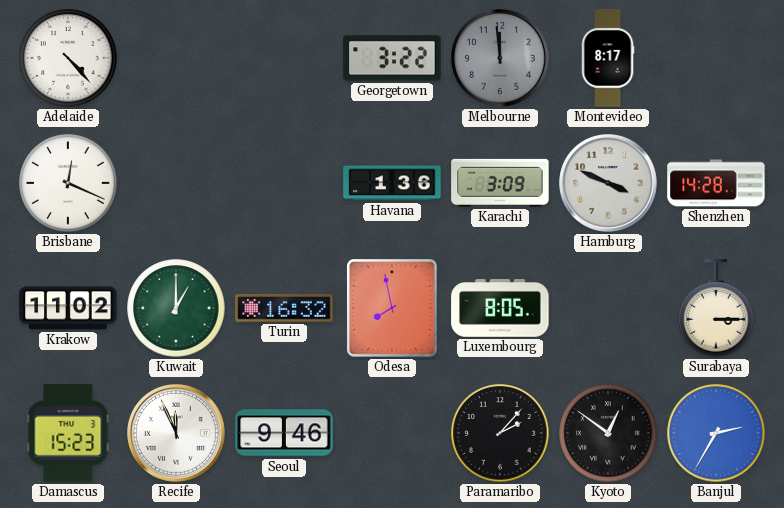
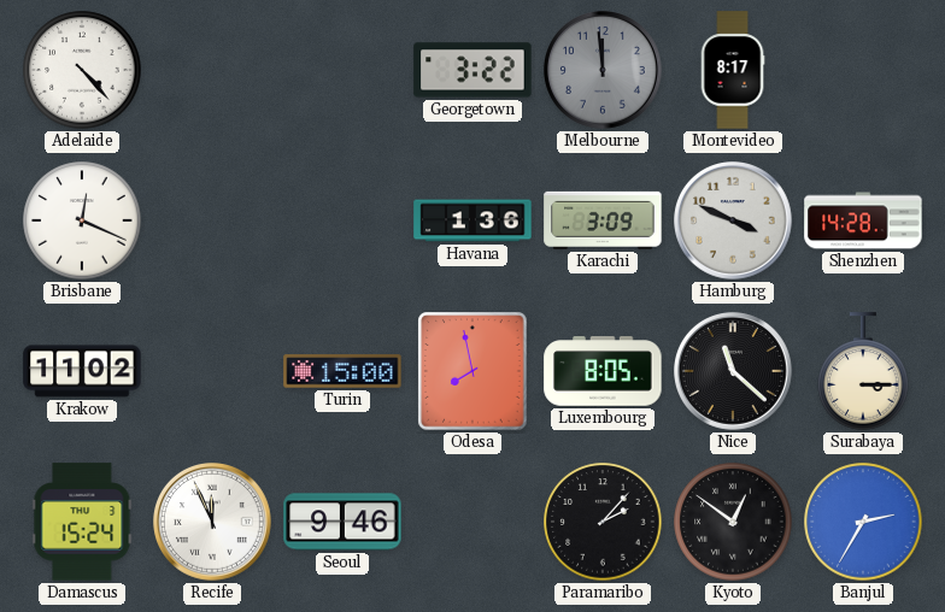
Kuwait: 1:00 -> none (176, 308)
Turin: 16:32 -> 15:00 (342, 371)
Nice: none -> 11:22 (734, 372)
Damascus: 15:23 -> 15:24 (82, 522)
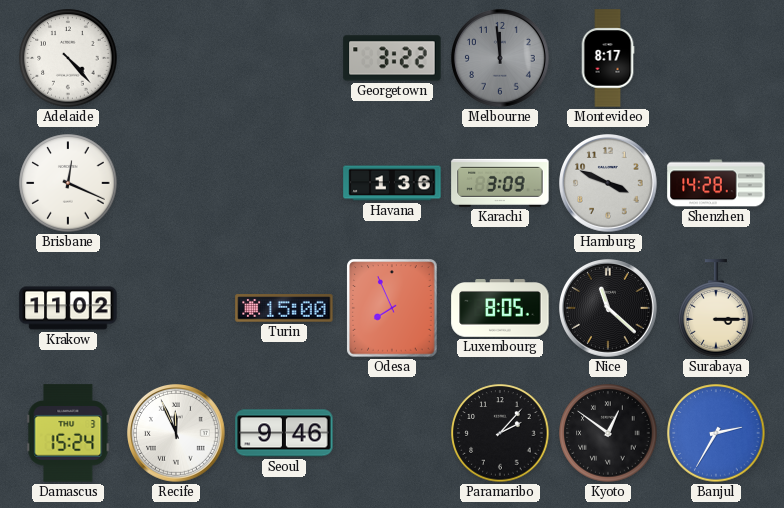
Odesa: 7:58 -> 7:56 (392, 308)
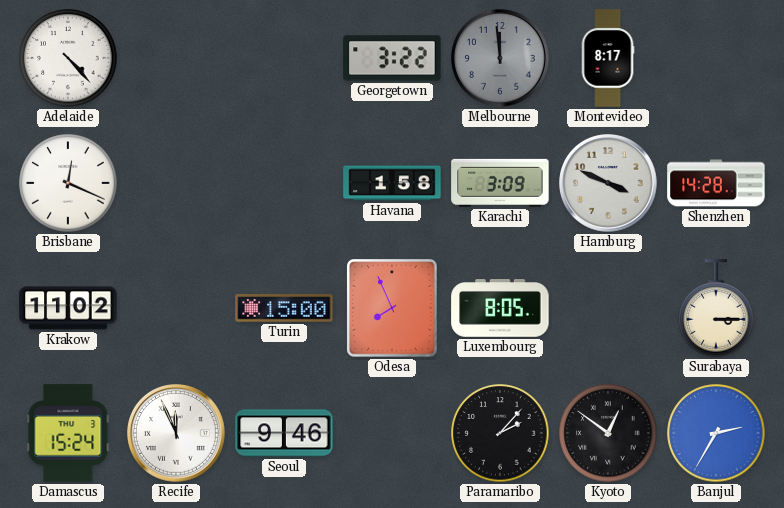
Havana: 1:36 -> 1:58 (392, 183)
Nice: 11:22 -> none (609, 309)
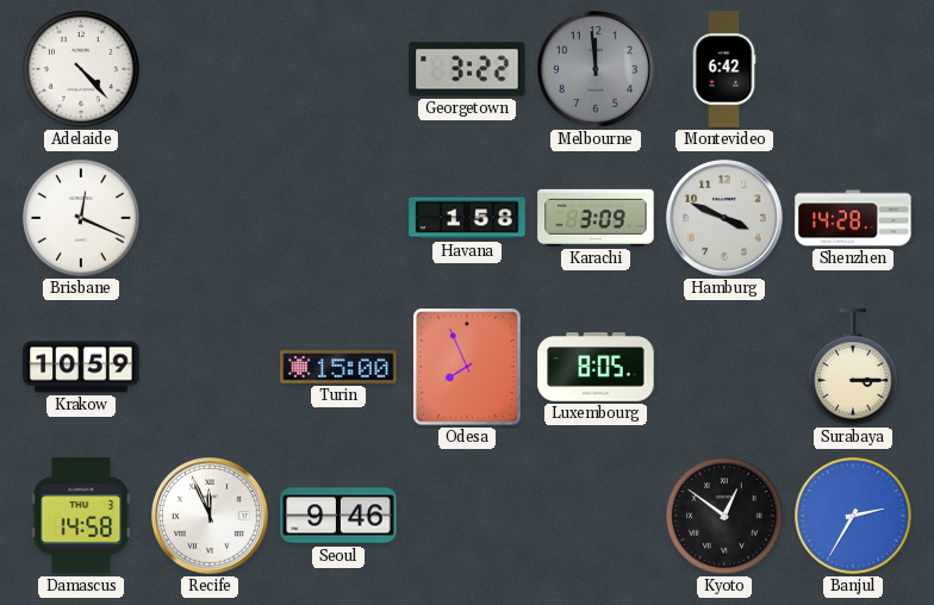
Montevideo: 8:17 -> 6:42 (724, 69)
Krakow: 11:02 -> 10:59 (81, 367)
Damascus: 15:24 -> 14:58 (81, 516)
Paramaribo: 2:07 -> none (500, 433)
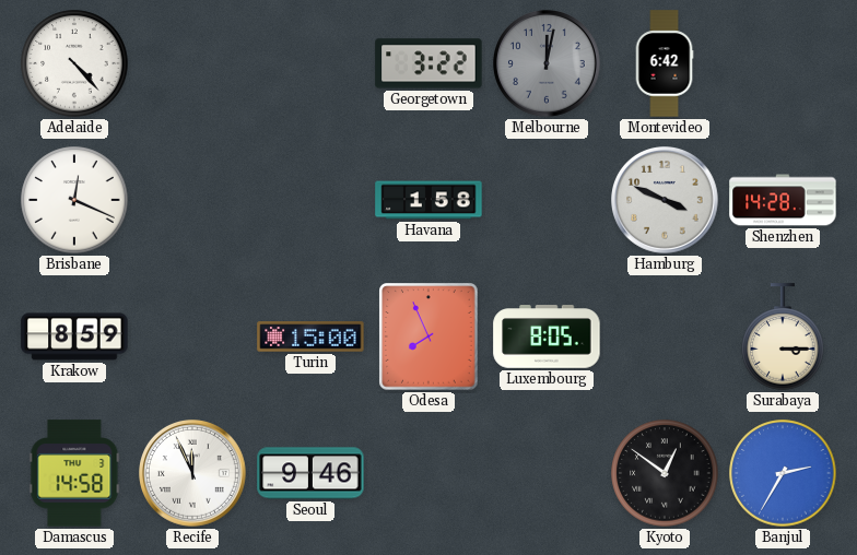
Melbourne: 11:59 -> 12:02 (548, 64)
Karachi: 3:09 -> none (596, 218)
Krakow: 10:59 -> 8:59 (74, 336)
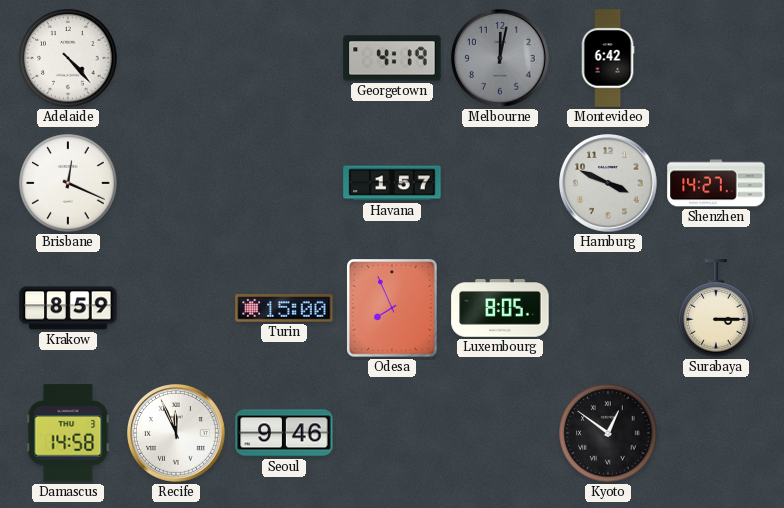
Georgetown: 3:22 -> 4:19 (392, 58)
Havana: 1:58 -> 1:57 (392, 183)
Shenzhen: 14:28 -> 14:27 (716, 183)
Banjul: 2:35 -> none (783, 473)
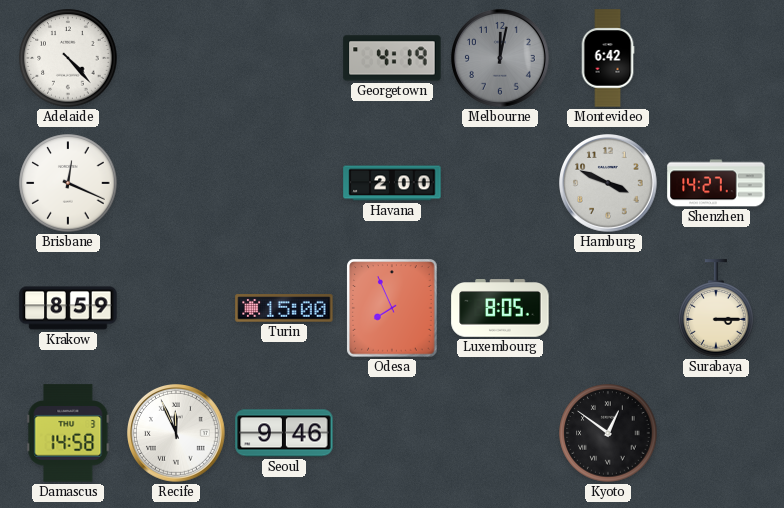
Havana: 1:57 -> 2:00 (392, 183)
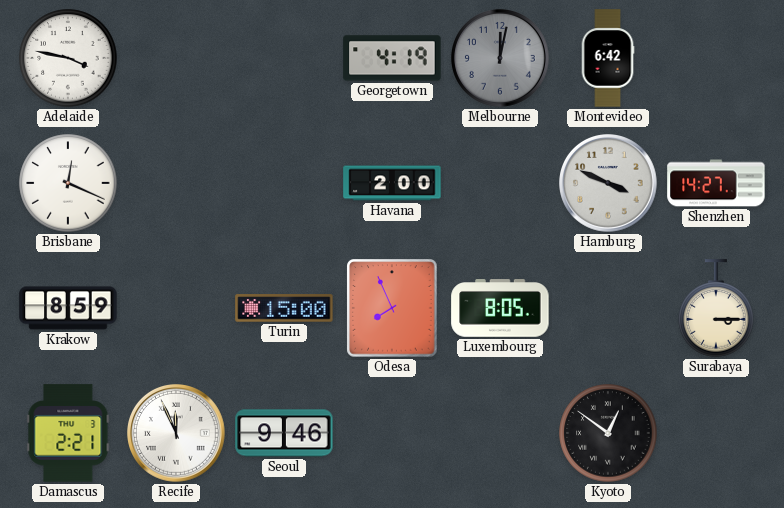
Adelaide: 4:23 -> 3:47 (68, 58)
Damascus: 14:58 -> 2:21 (68, 433)
